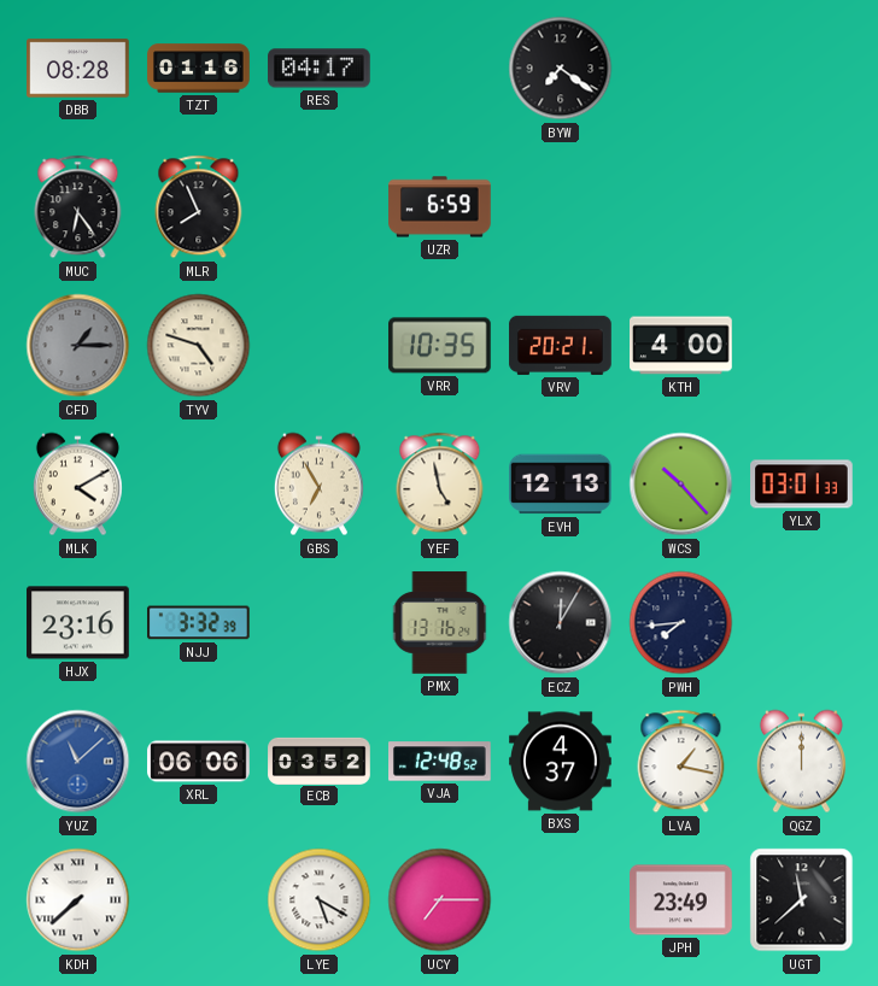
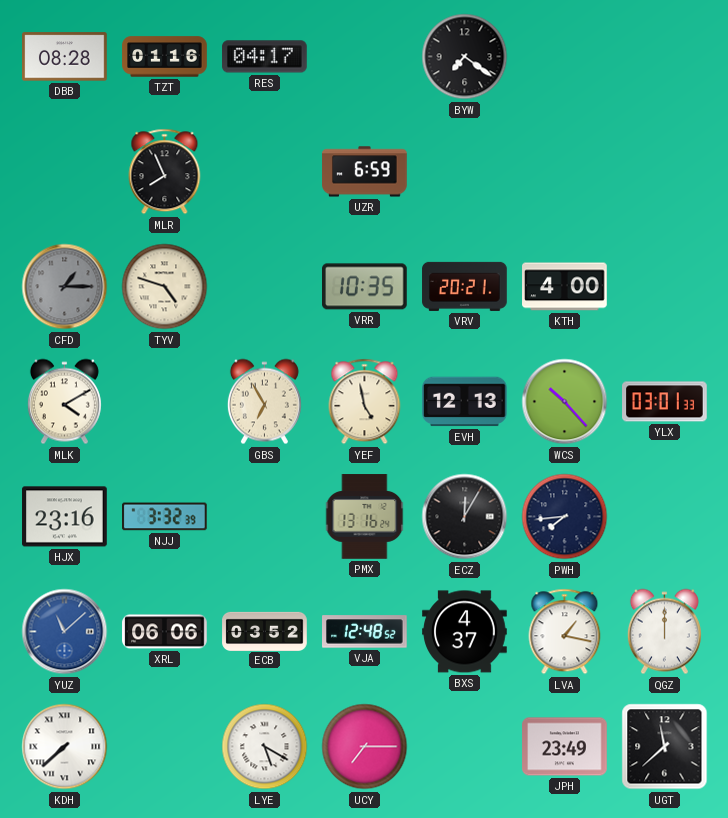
MUC: 6:24 -> none (78, 207)
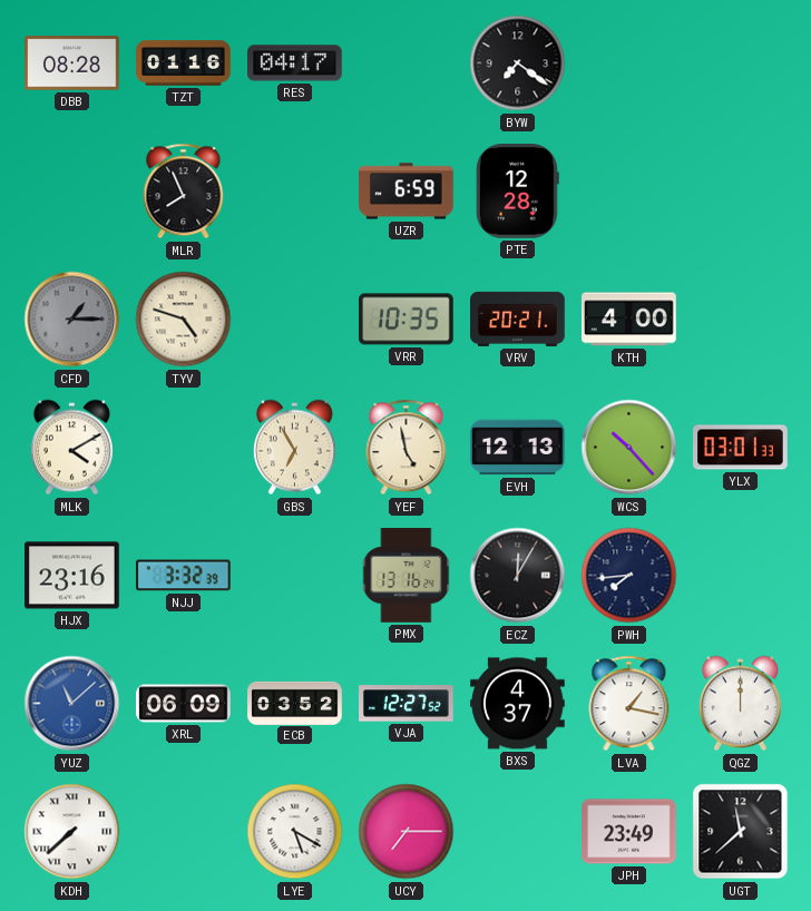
PTE: none -> 12:28 (517, 192)
XRL: 06:06 -> 06:09 (184, 704)
VJA: 12:48 -> 12:27 (407, 704)
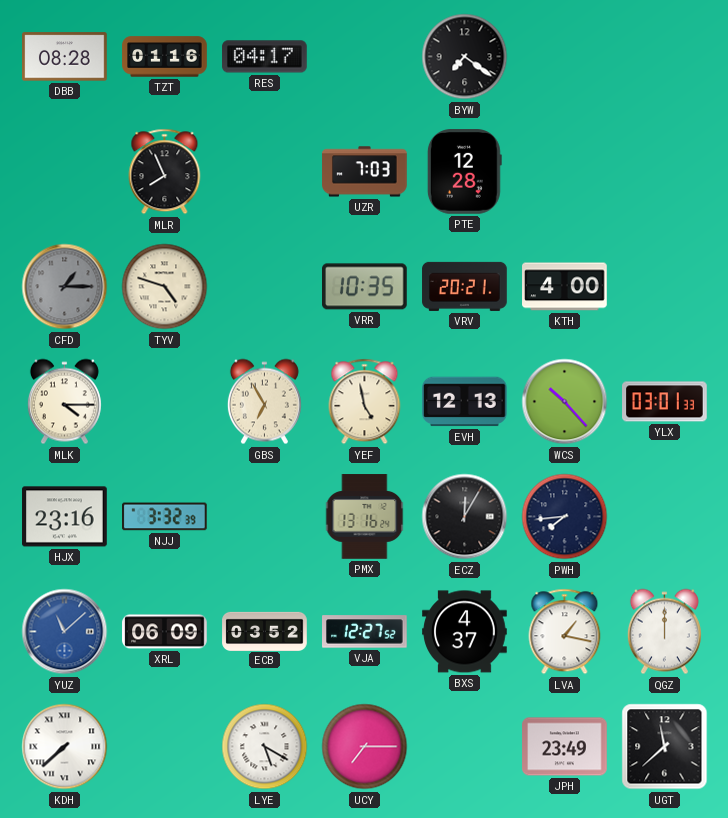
UZR: 6:59 -> 7:03 (365, 172)
MLK: 4:10 -> 4:15 (64, 402)
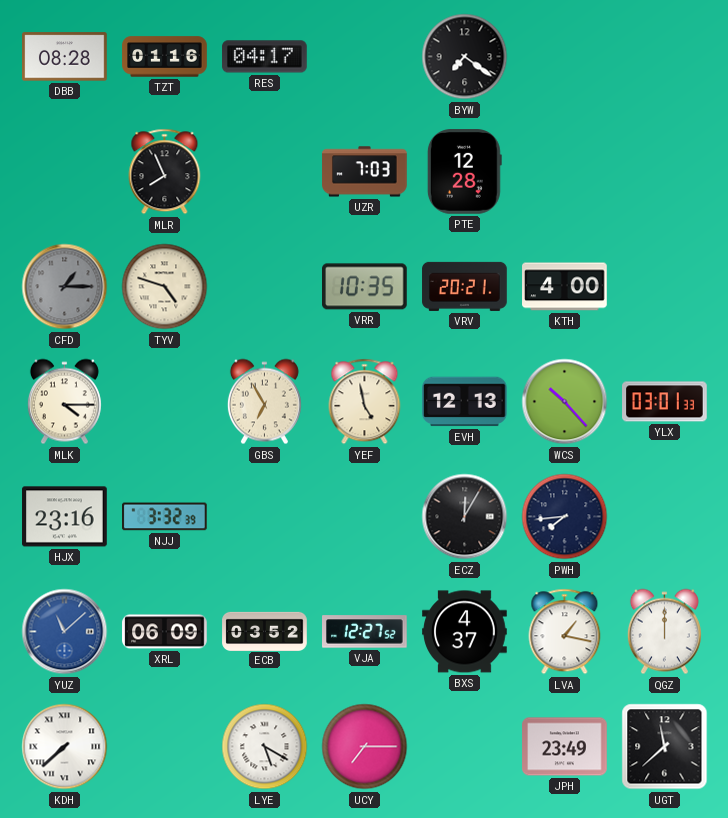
PMX: 13:16 -> none (365, 517)
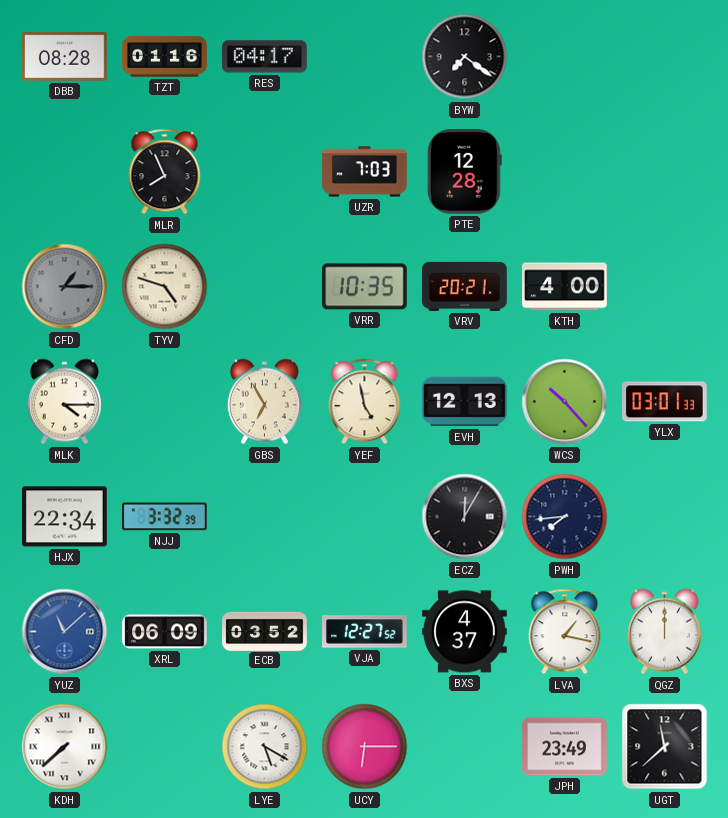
HJX: 23:16 -> 22:34 (65, 517)
UCY: 7:15 -> 6:15 (365, 747)
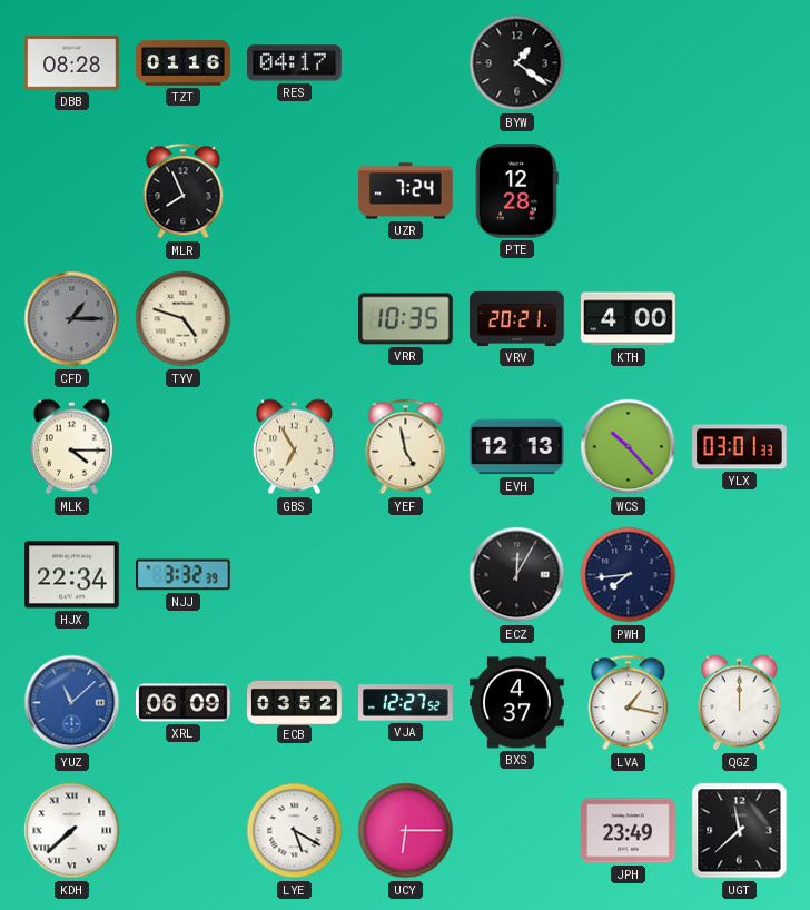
BYW: 7:21 -> 1:21 (517, 63)
UZR: 7:03 -> 7:24 (406, 191)
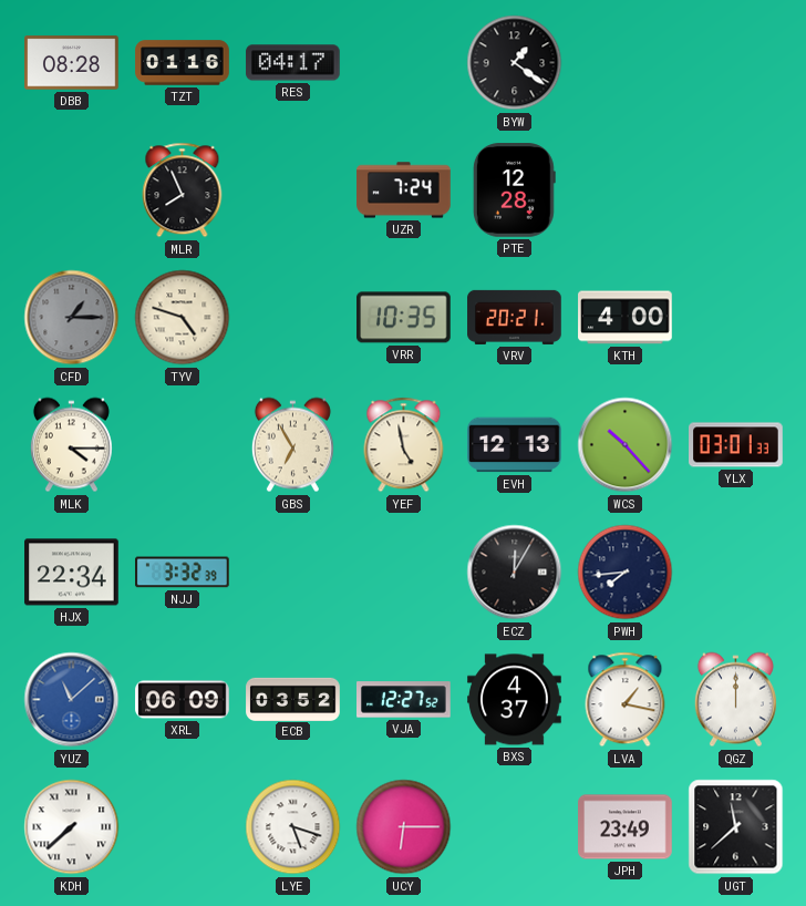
LYE: 5:20 -> 5:18 (293, 827)
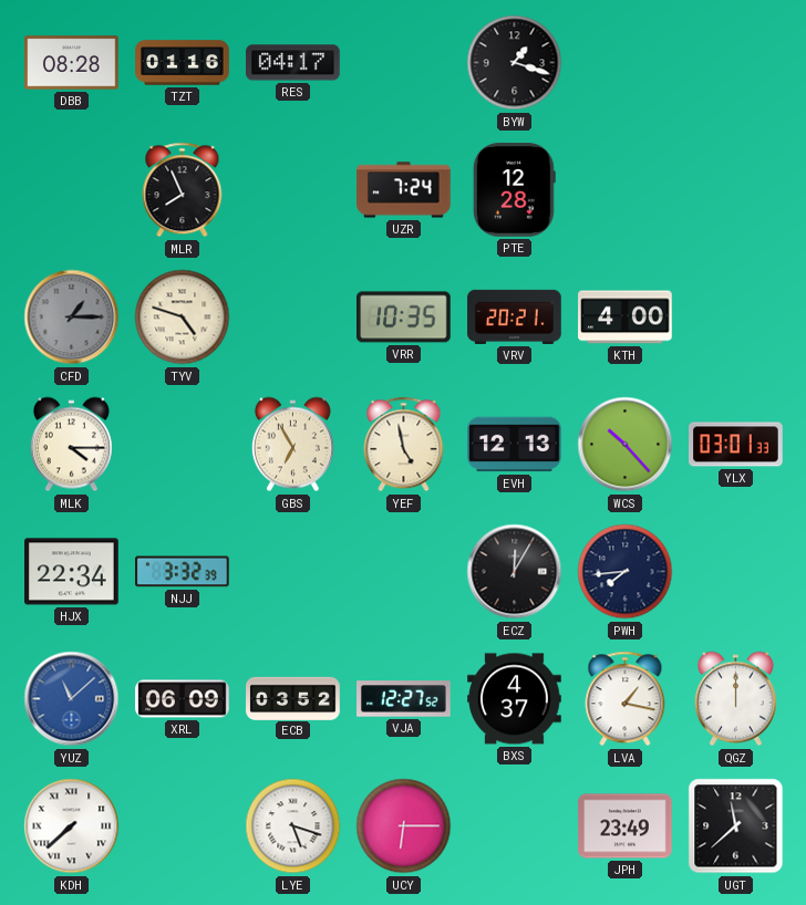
BYW: 1:21 -> 1:18 (515, 63)
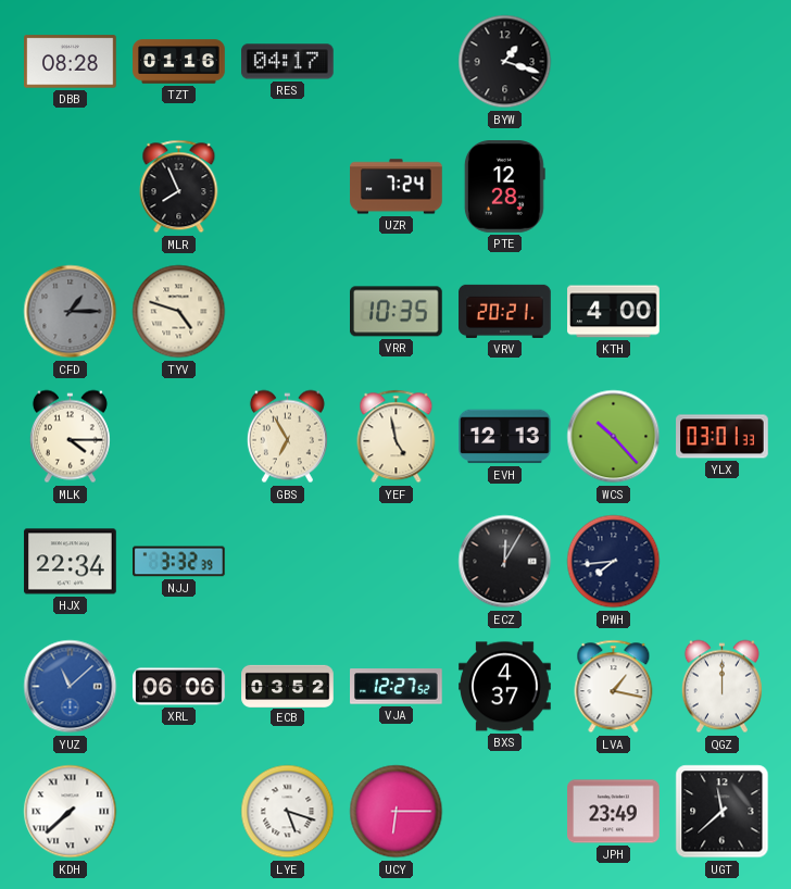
XRL: 06:09 -> 06:06 (179, 687)
